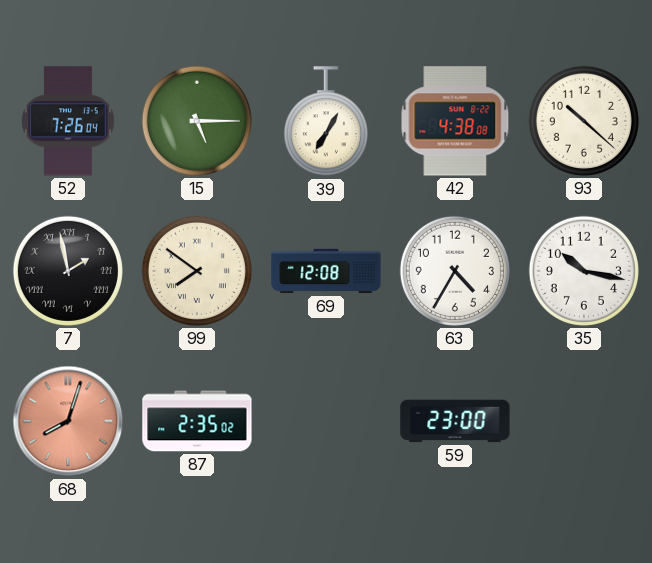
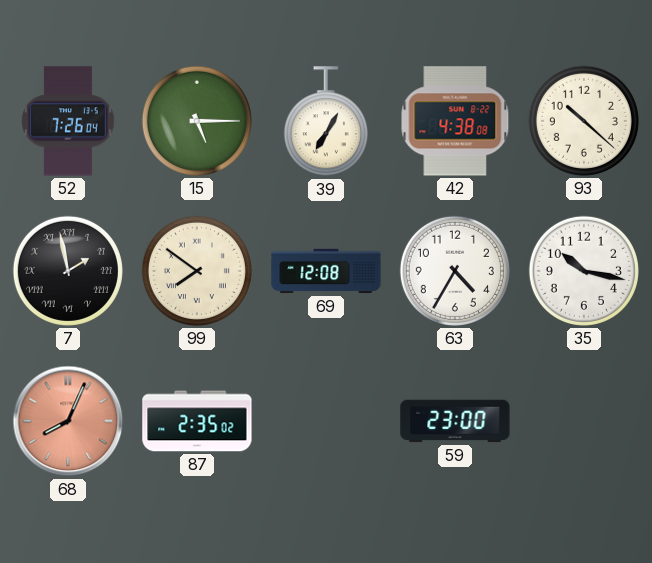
68: 8:03 -> 8:04 (68, 421)
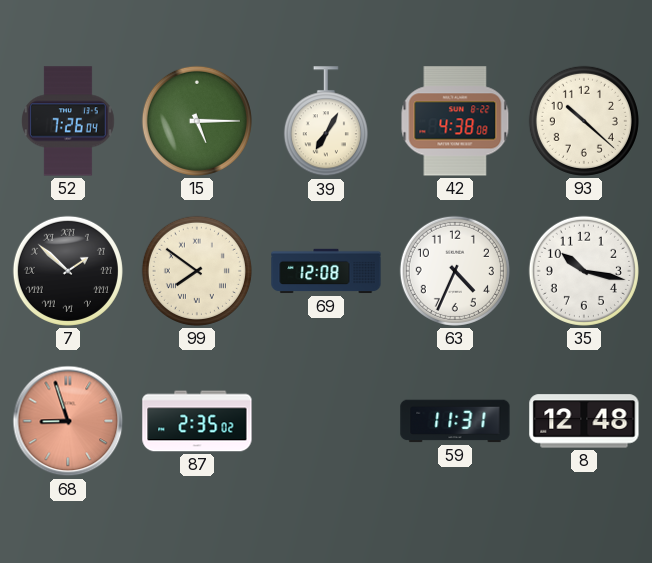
7: 1:58 -> 1:52 (68, 271)
63: 4:35 -> 4:34 (455, 271)
68: 8:04 -> 8:57 (68, 421)
59: 23:00 -> 11:31 (455, 421)
8: none -> 12:48 (584, 421)
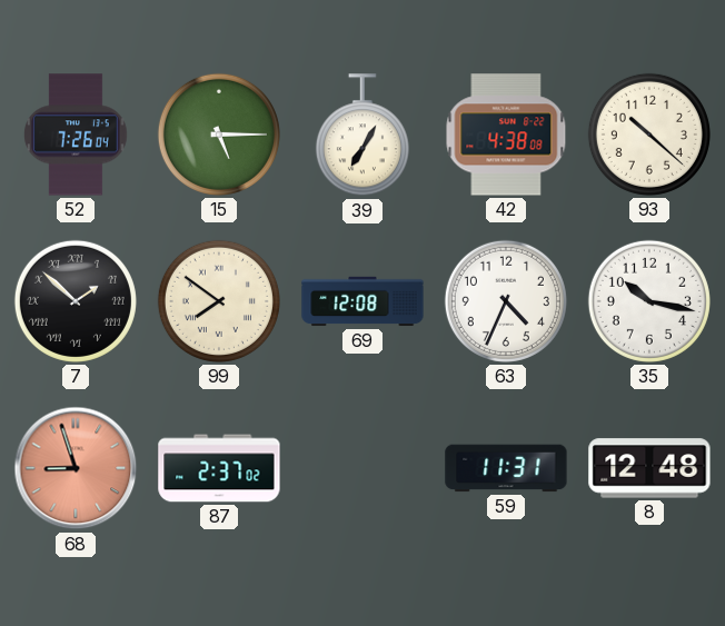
87: 2:35 -> 2:37 (219, 468)
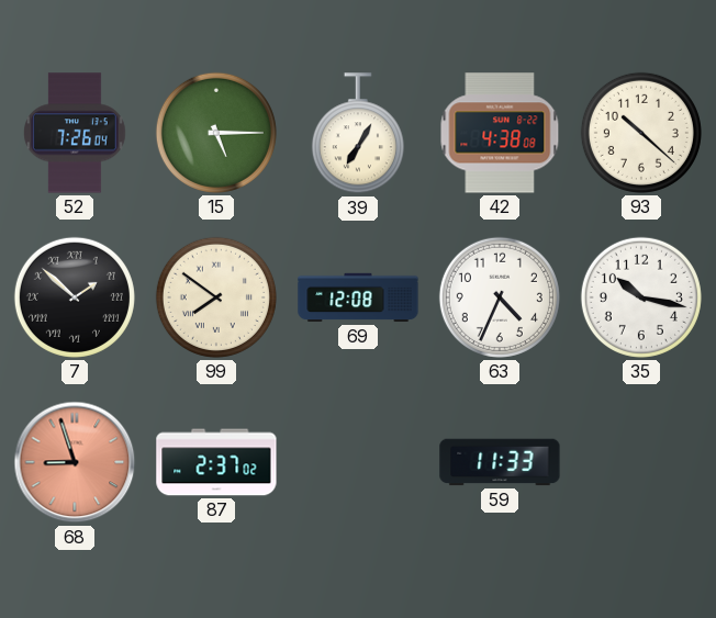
59: 11:31 -> 11:33 (500, 462)
8: 12:48 -> none (649, 468)
